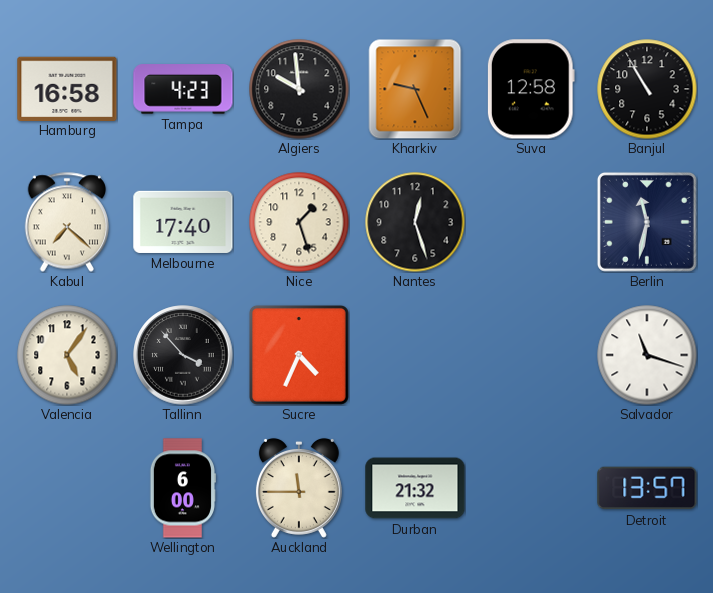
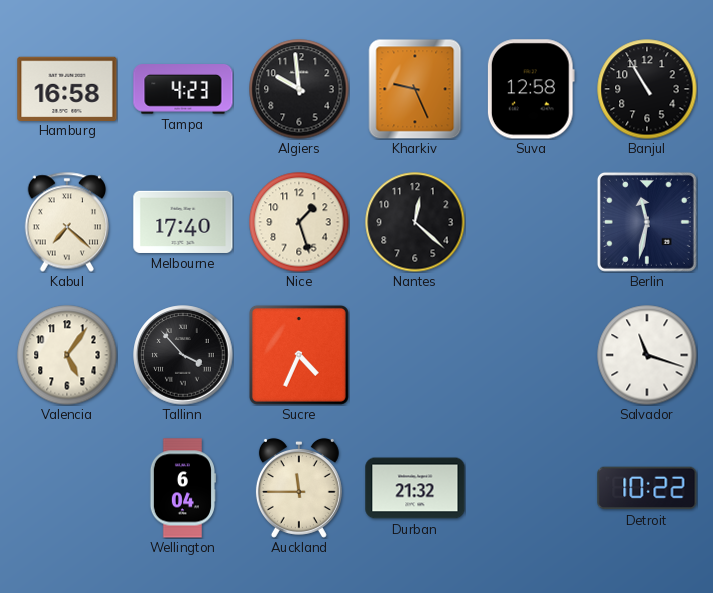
Nantes: 12:27 -> 12:22 (415, 222)
Wellington: 6:00 -> 6:04 (182, 488)
Detroit: 13:57 -> 10:22 (647, 488)
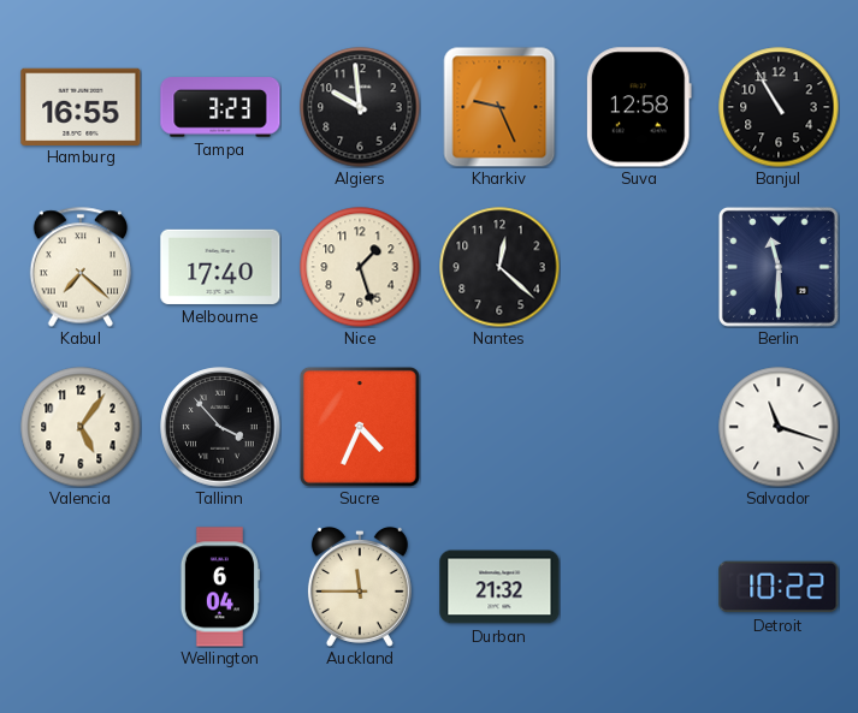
Hamburg: 16:58 -> 16:55 (81, 106)
Tampa: 4:23 -> 3:23 (220, 107)
Berlin: 11:32 -> 11:30 (779, 267)
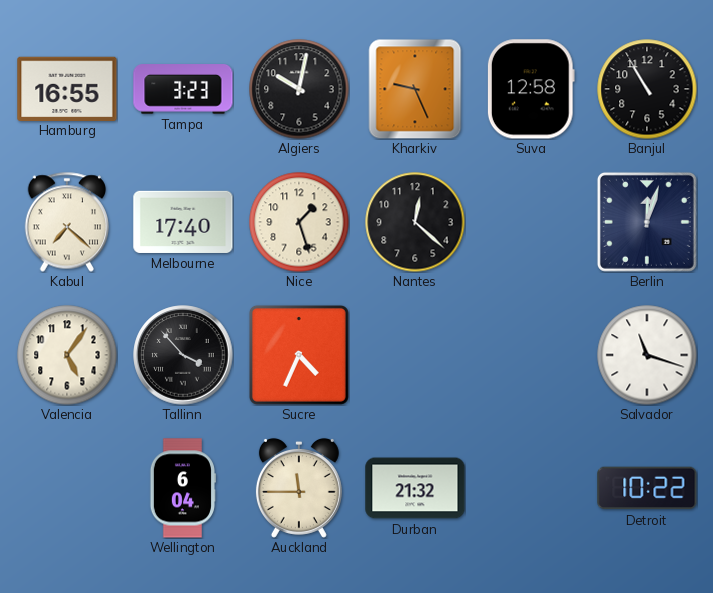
Algiers: 9:59 -> 10:02 (299, 89)
Berlin: 11:30 -> 12:03 (647, 222)
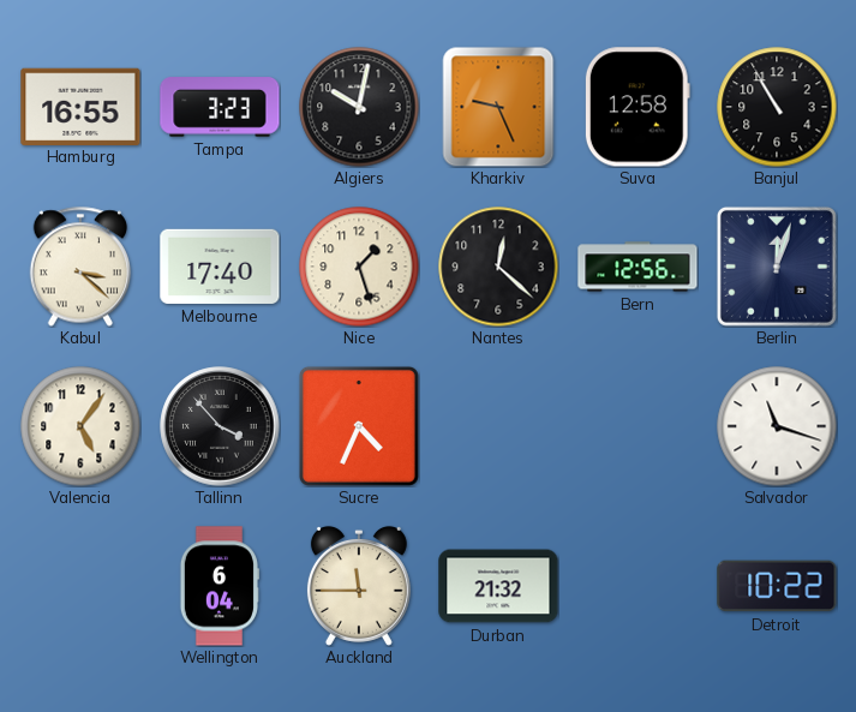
Kabul: 7:22 -> 3:22 (79, 267)
Bern: none -> 12:56 (637, 267)
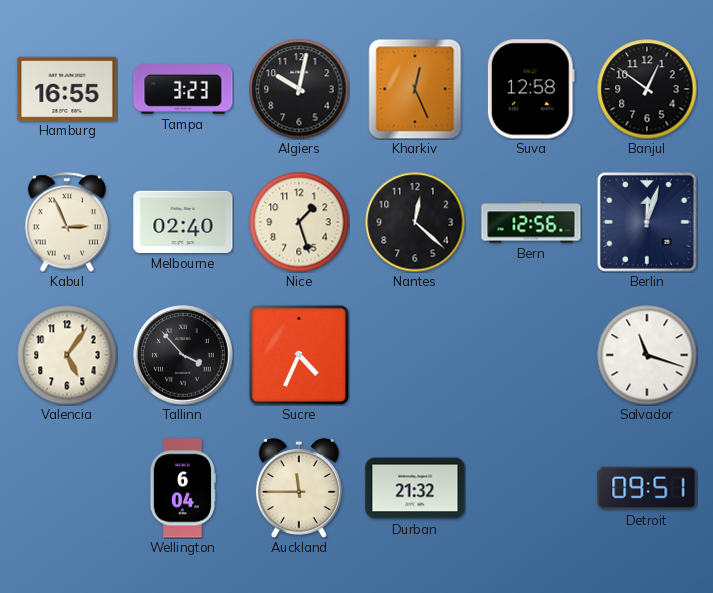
Kharkiv: 9:26 -> 12:26 (415, 89)
Banjul: 10:55 -> 12:51 (647, 89)
Kabul: 3:22 -> 2:56 (66, 222)
Melbourne: 17:40 -> 02:40 (183, 222)
Detroit: 10:22 -> 09:51 (647, 488)
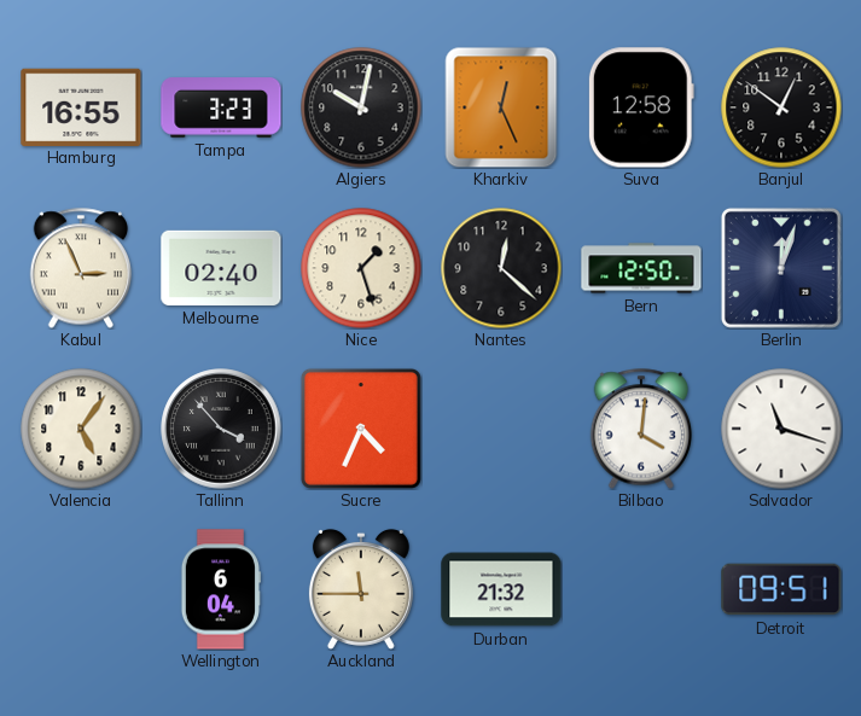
Bern: 12:56 -> 12:50 (641, 268)
Bilbao: none -> 4:01 (640, 429)
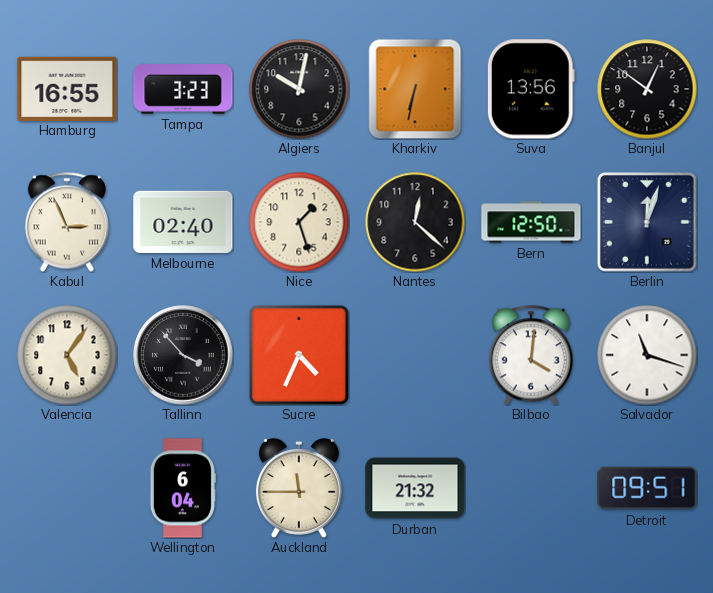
Kharkiv: 12:26 -> 6:32 (415, 89)
Suva: 12:58 -> 13:56 (531, 89)
